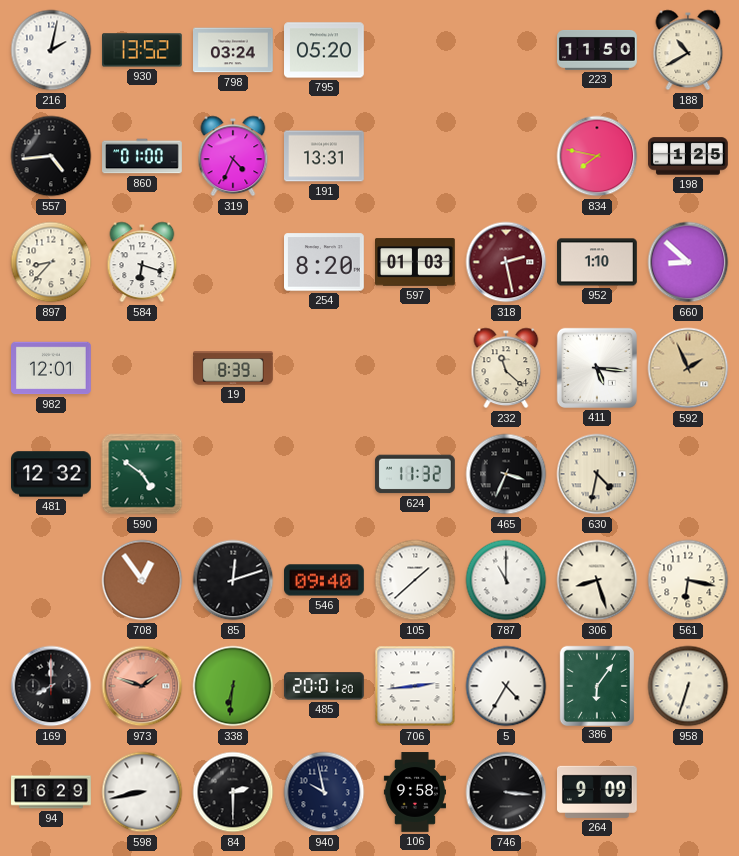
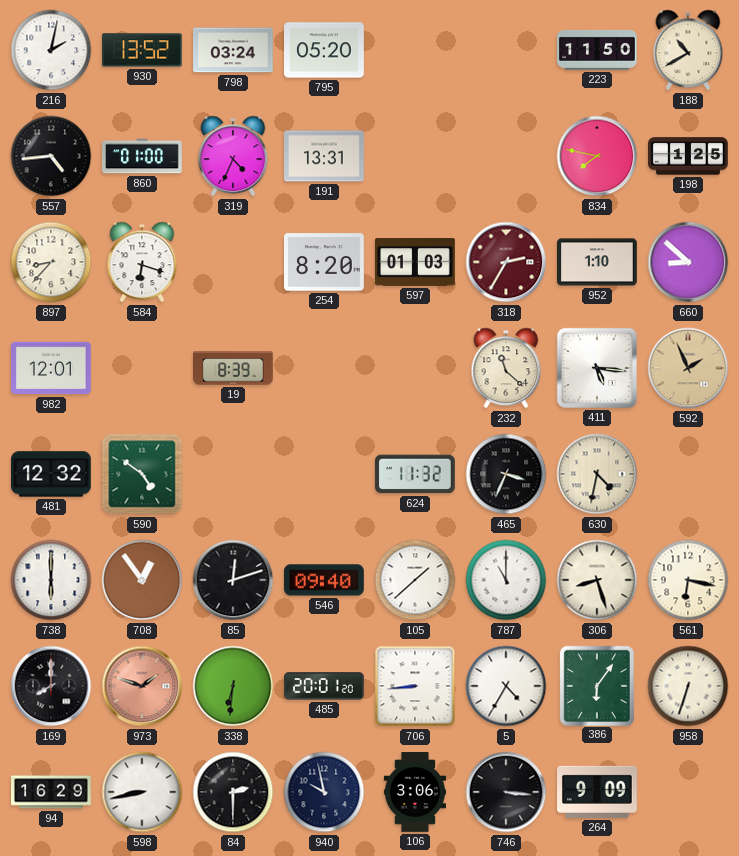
318: 2:28 -> 2:35 (506, 262)
738: none -> 6:00 (51, 580)
706: 2:44 -> 8:44 (415, 686)
106: 9:58 -> 3:06 (414, 792)
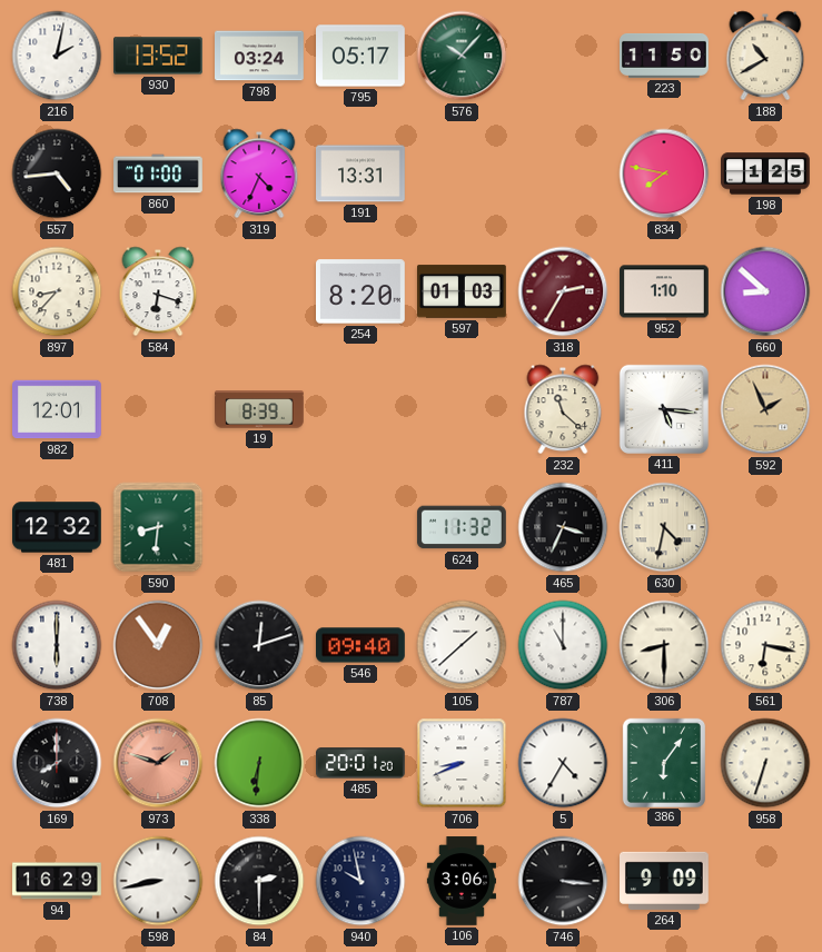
795: 05:20 -> 05:17 (362, 56)
576: none -> 10:07 (462, 56)
590: 4:51 -> 8:31 (158, 527)
306: 8:27 -> 8:30 (664, 645)
706: 8:44 -> 8:41 (462, 763)
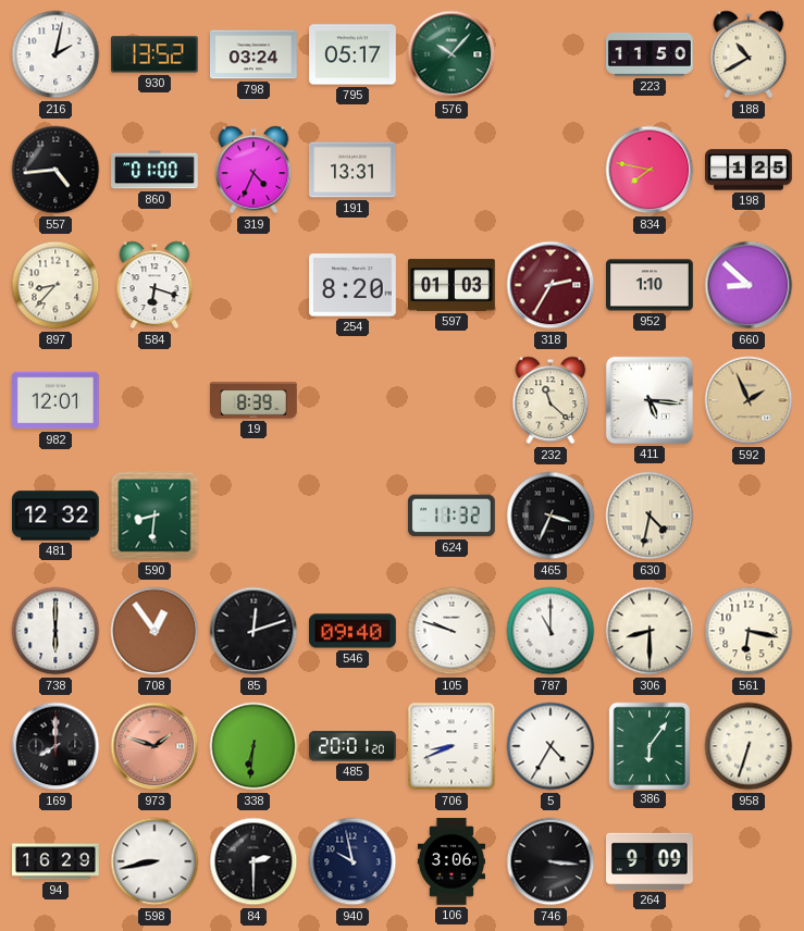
105: 1:38 -> 9:48 (452, 631)
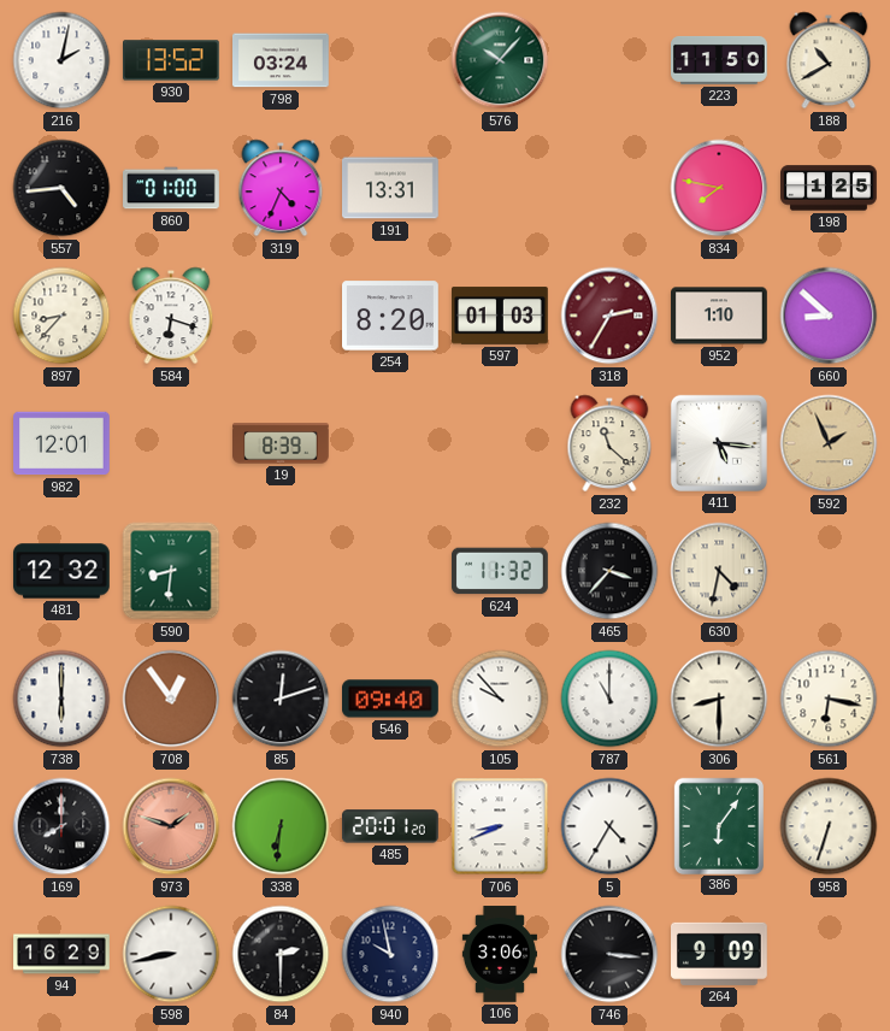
795: 05:17 -> none (354, 54)
465: 3:34 -> 3:37 (609, 571)
105: 9:48 -> 9:53 (500, 699)
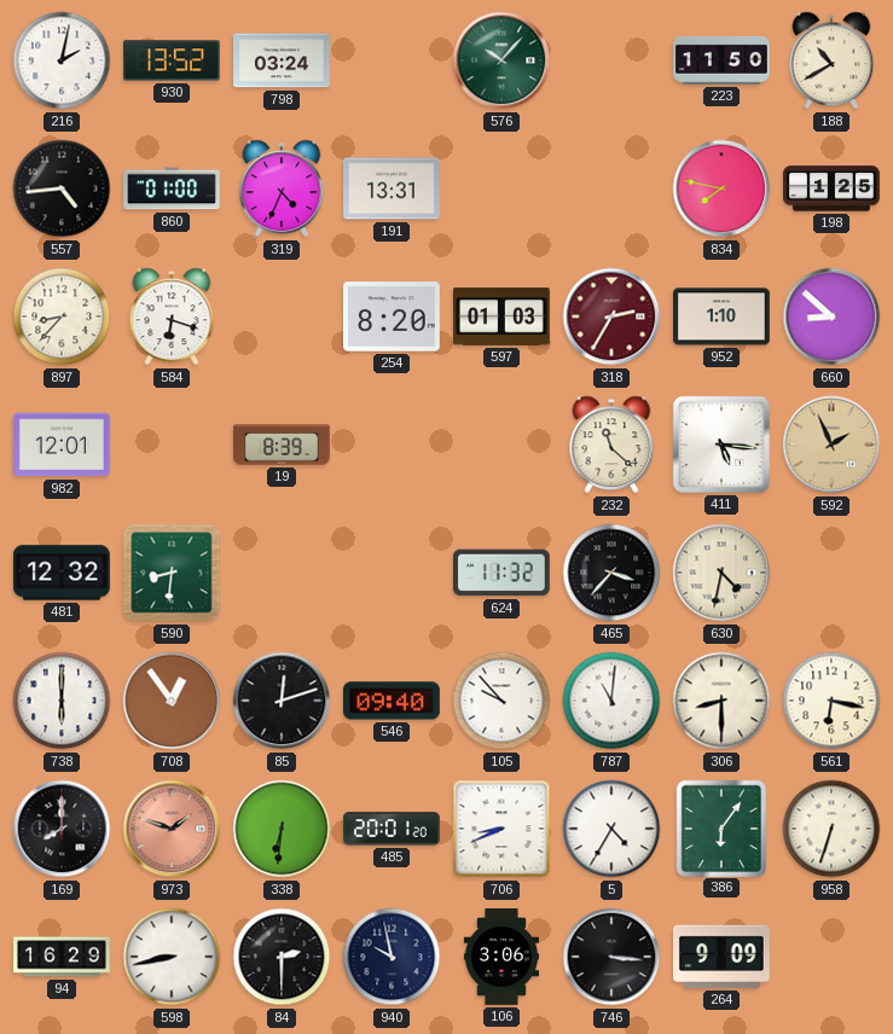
787: 11:00 -> 11:01 (611, 701)
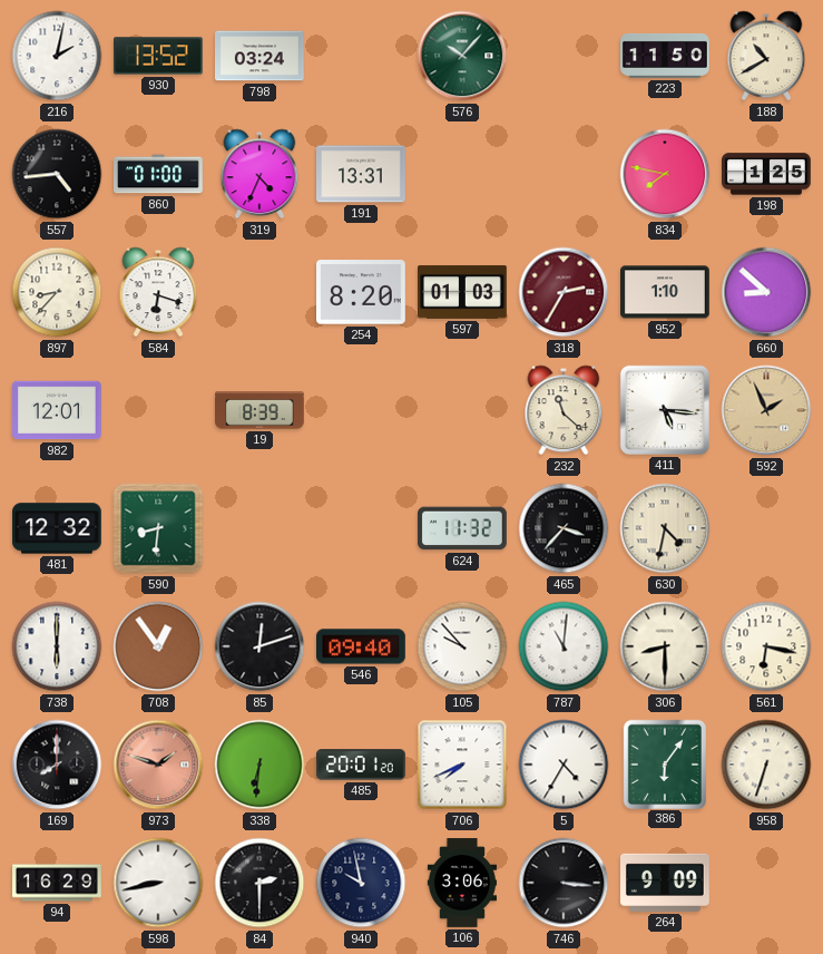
706: 8:41 -> 7:41 (462, 765)
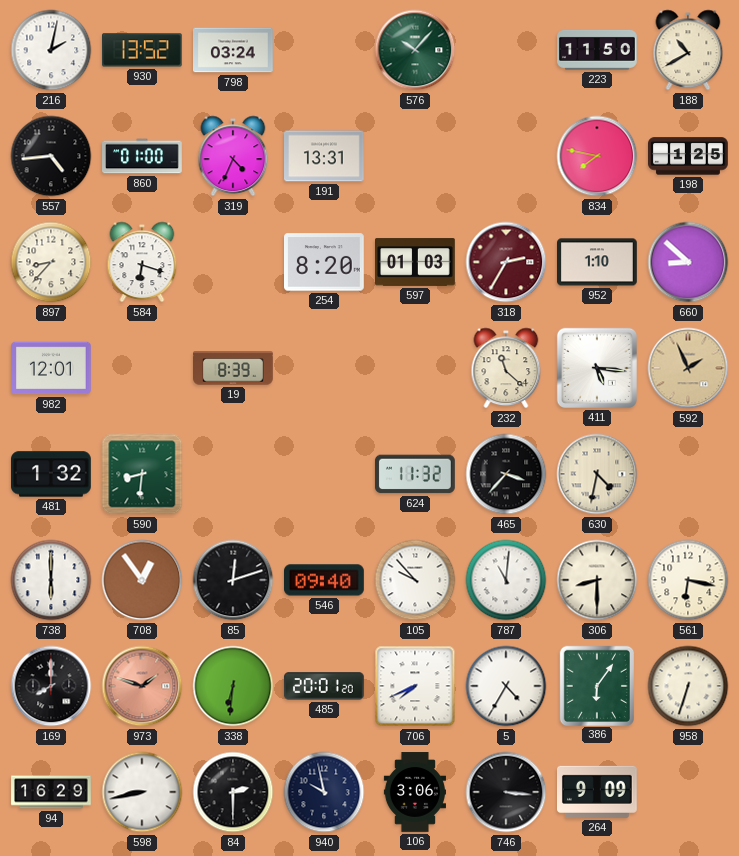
481: 12:32 -> 1:32 (52, 474)
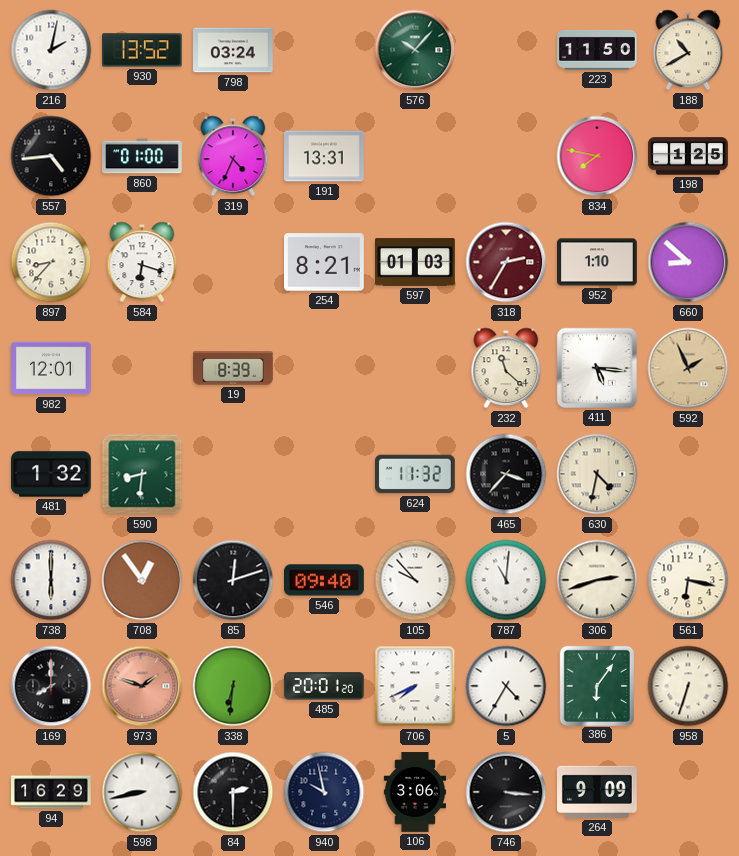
254: 8:20 -> 8:21 (325, 262)
306: 8:30 -> 2:42 (597, 580)
